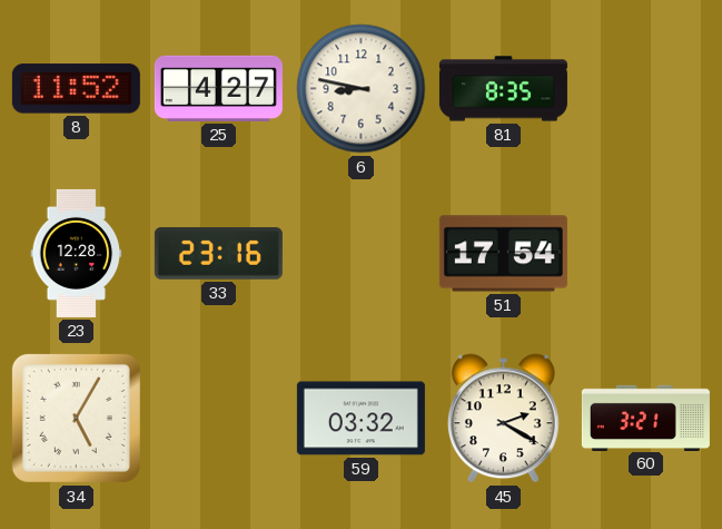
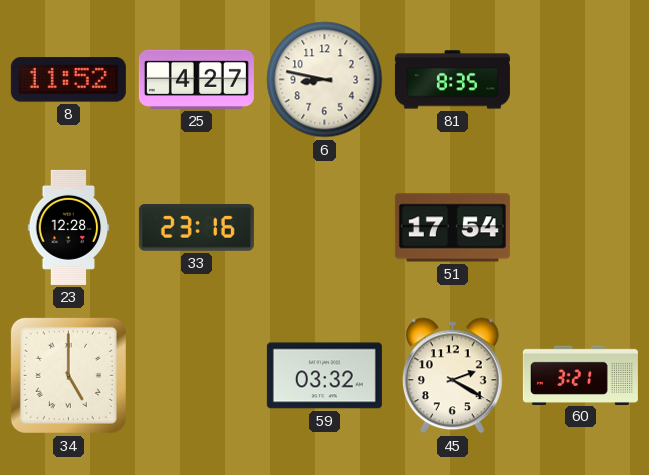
34: 5:05 -> 5:00 (68, 375)
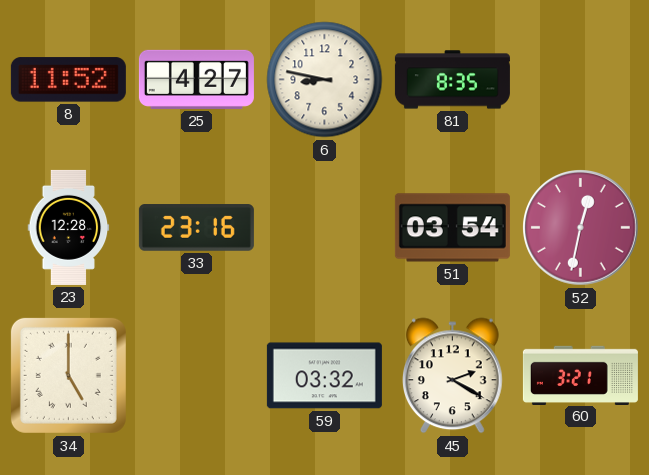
51: 17:54 -> 03:54 (452, 228)
52: none -> 12:32 (581, 228)
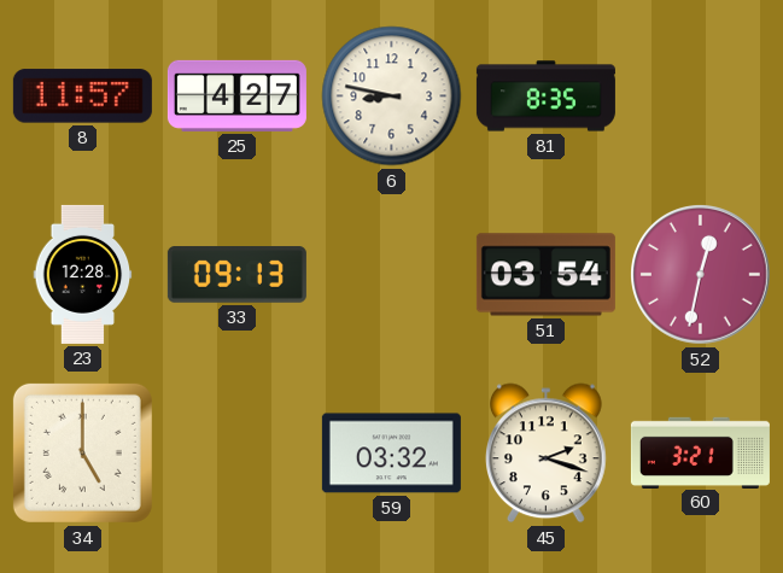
8: 11:52 -> 11:57 (82, 97)
33: 23:16 -> 09:13 (236, 275)
45: 2:20 -> 2:18 (547, 454)
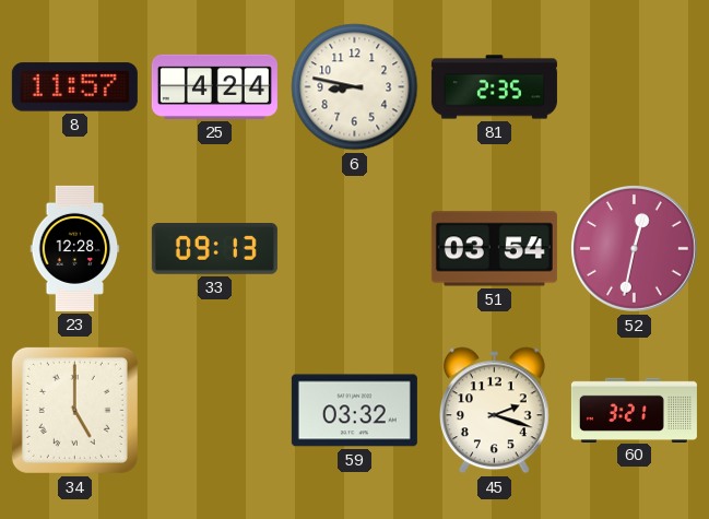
25: 4:27 -> 4:24 (214, 86)
81: 8:35 -> 2:35 (494, 87)
